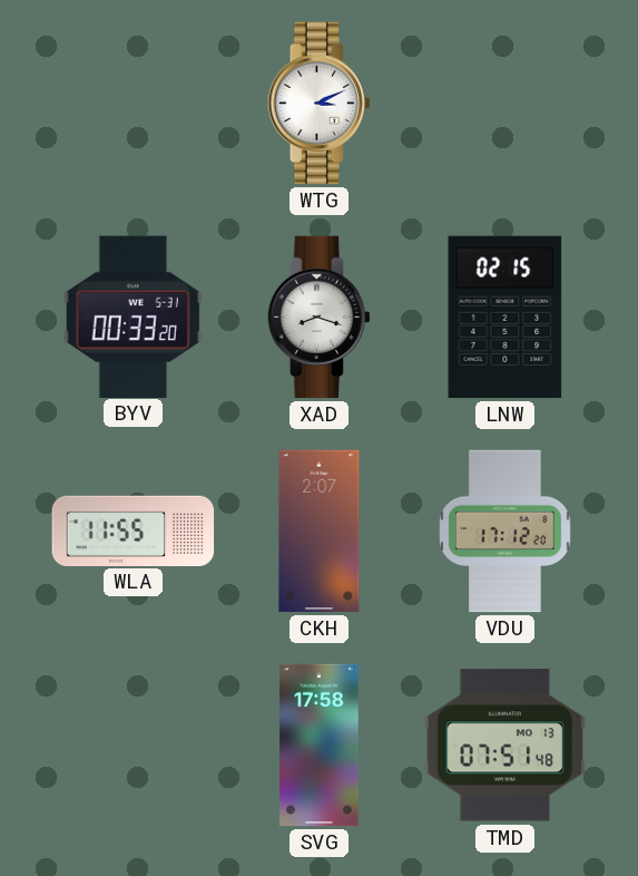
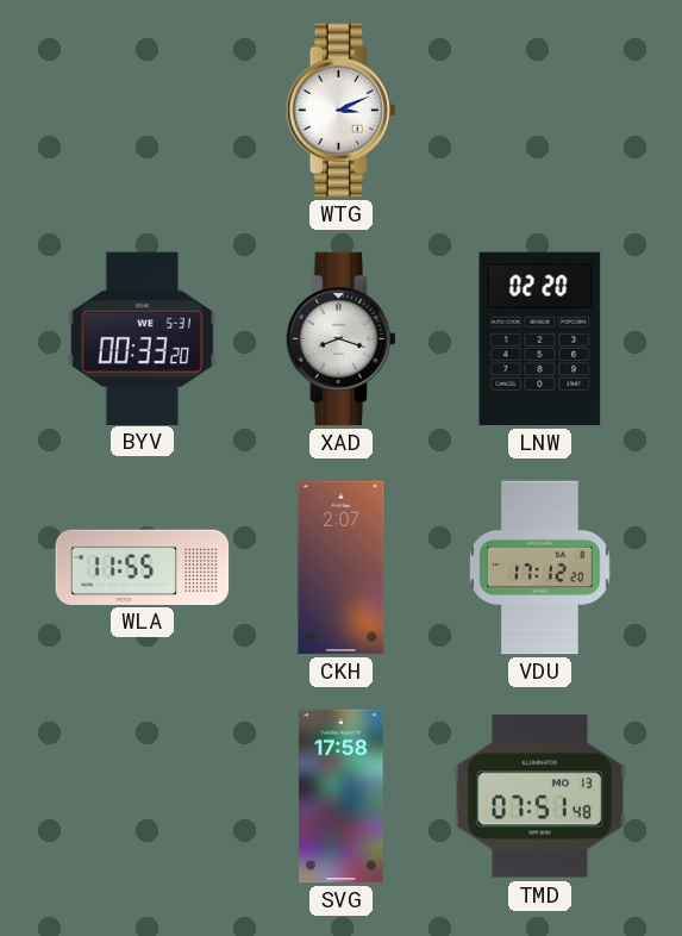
LNW: 02:15 -> 02:20 (540, 339)
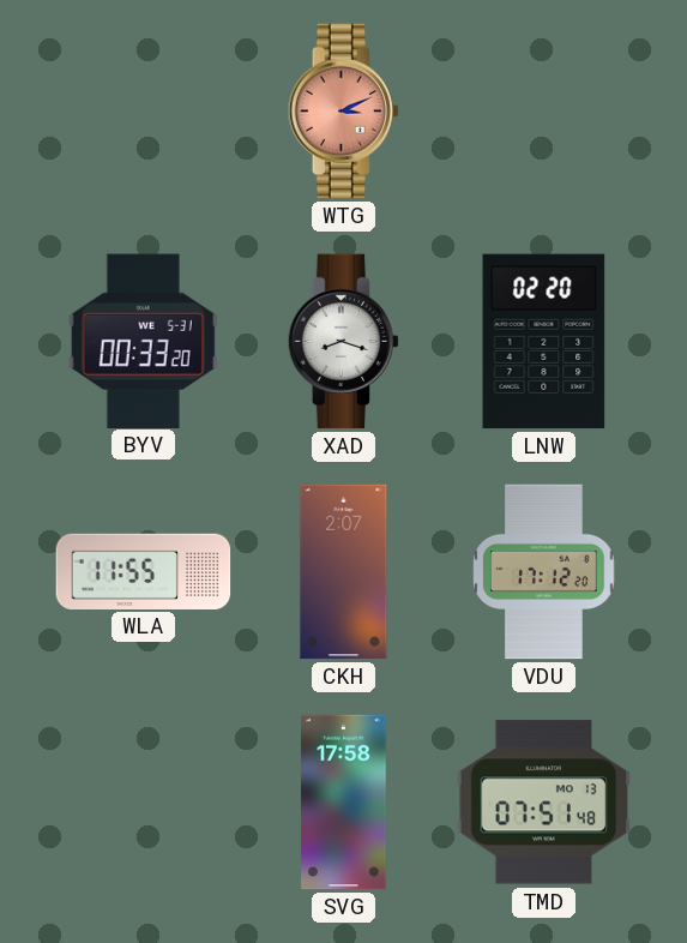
WTG dial: white -> salmon (343, 112)
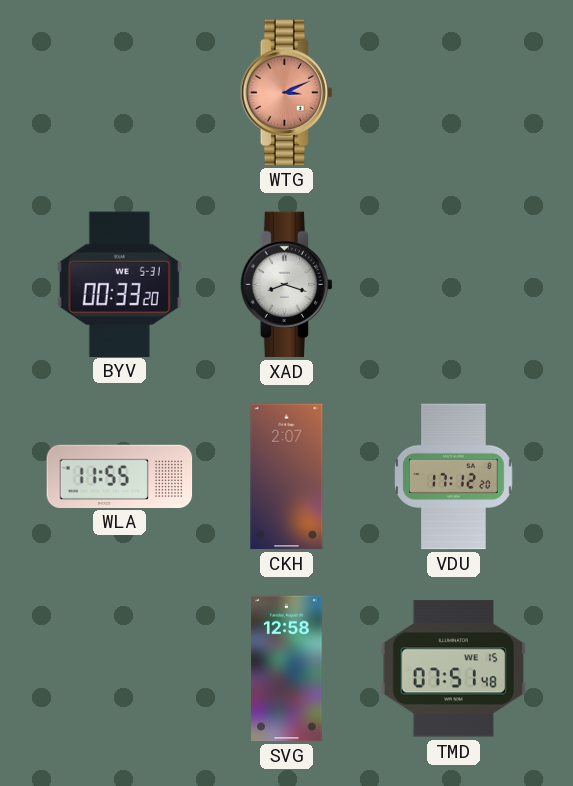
LNW: 02:20 -> none (544, 342)
SVG: 17:58 -> 12:58 (287, 669)
TMD date: MO 13 -> WE 15 (454, 669)
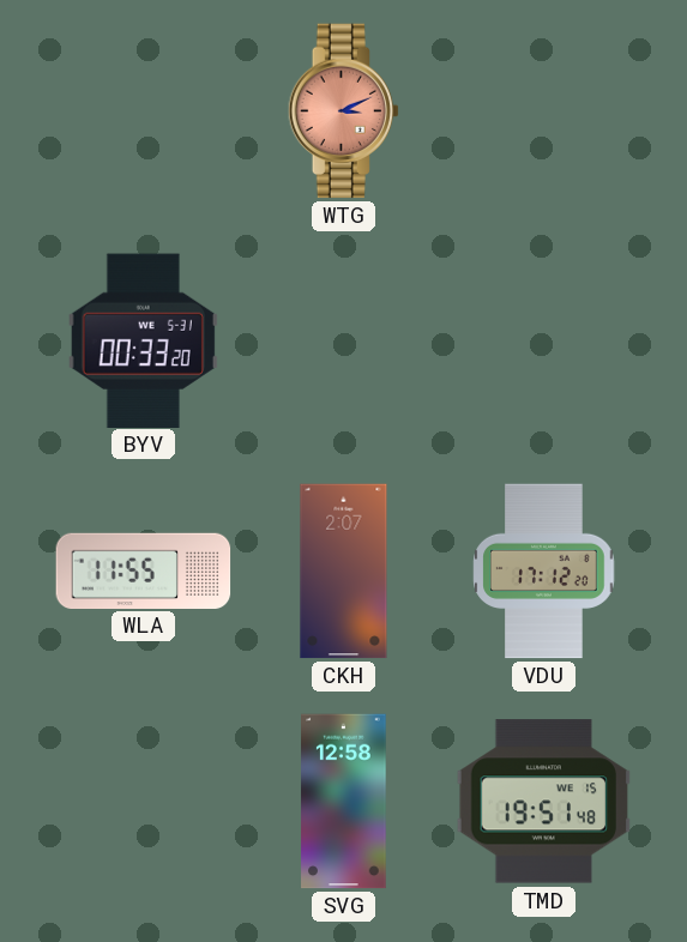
XAD: 8:18 -> none (286, 285)
TMD: 07:51 -> 19:51 (544, 802)
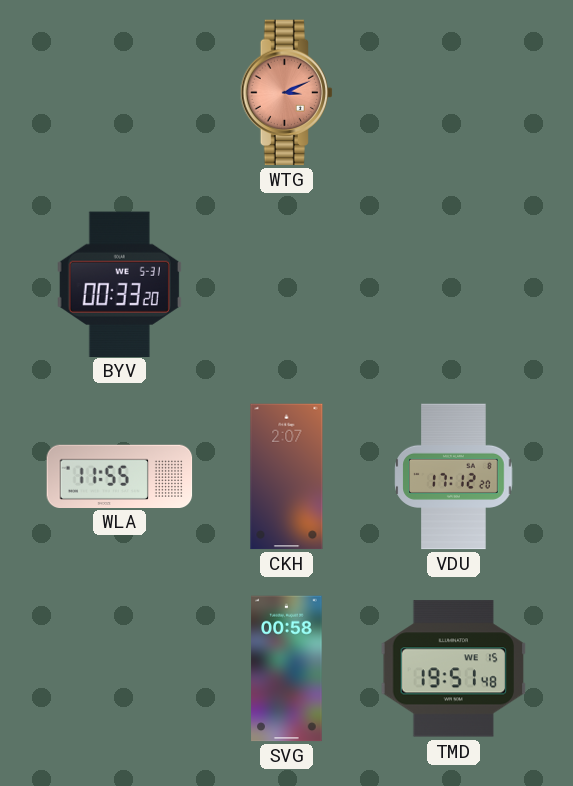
SVG: 12:58 -> 00:58 (287, 669)
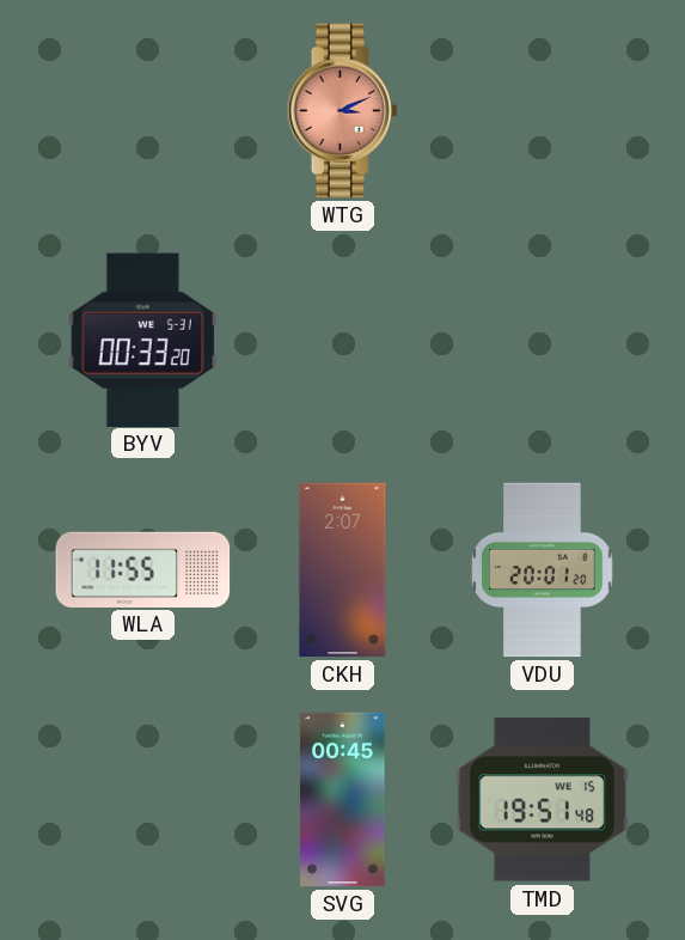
VDU: 17:12 -> 20:01 (543, 570)
SVG: 00:58 -> 00:45 (343, 800)
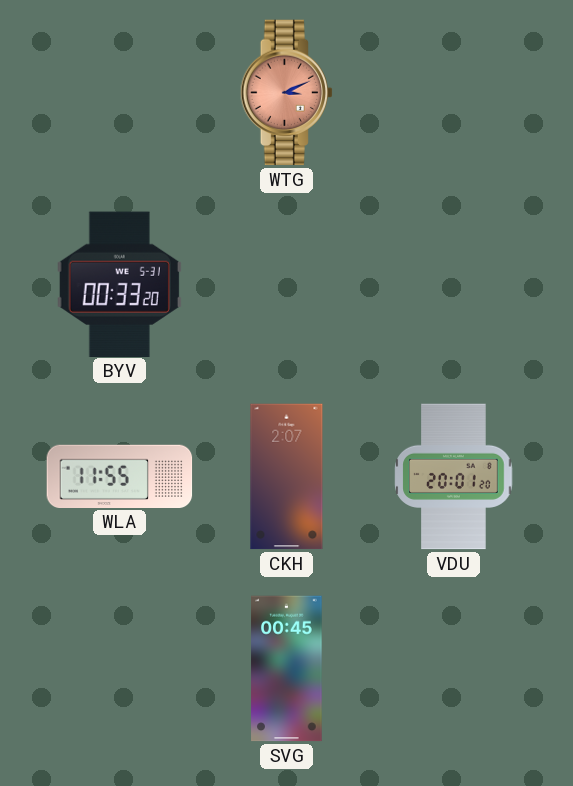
TMD: 19:51 -> none (543, 800)
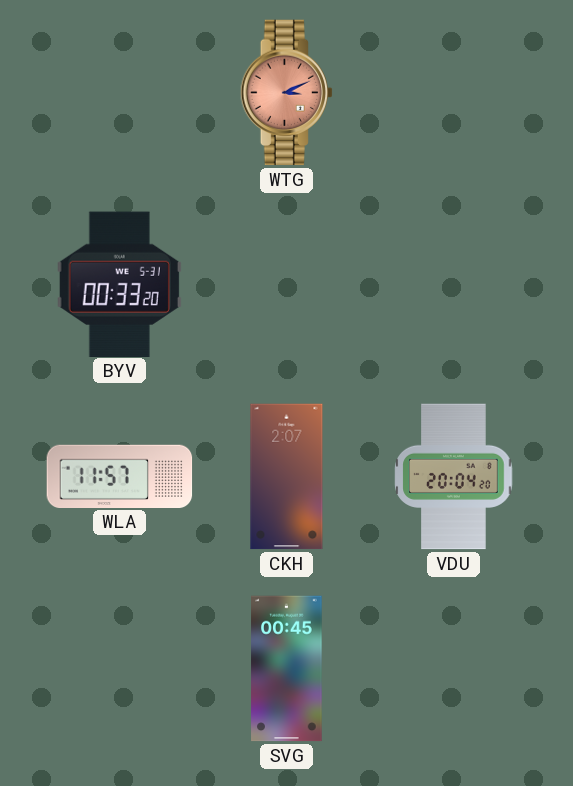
WLA: 11:55 -> 11:57 (120, 476)
VDU: 20:01 -> 20:04 (454, 477)
